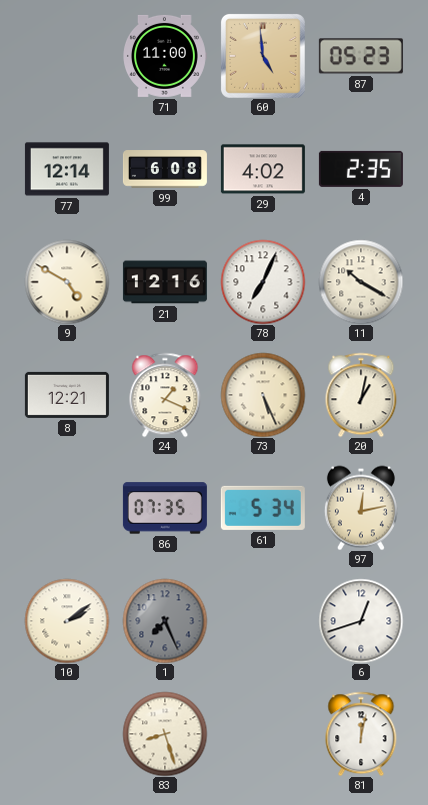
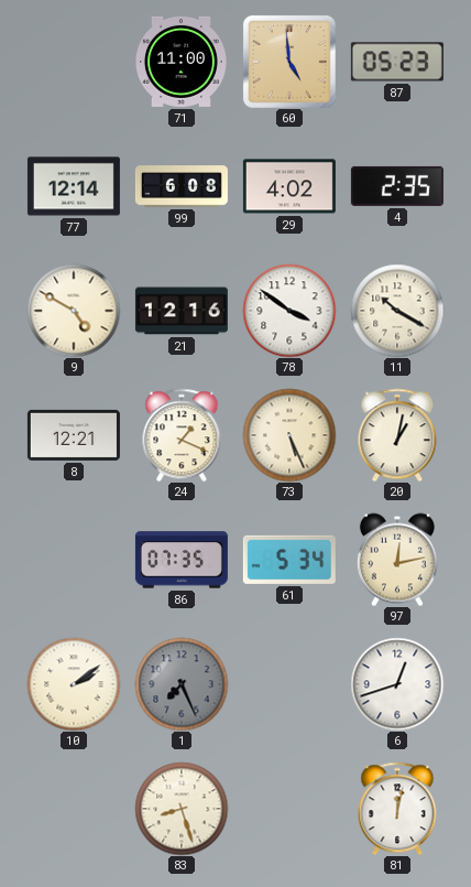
78: 7:04 -> 3:51 (289, 311)
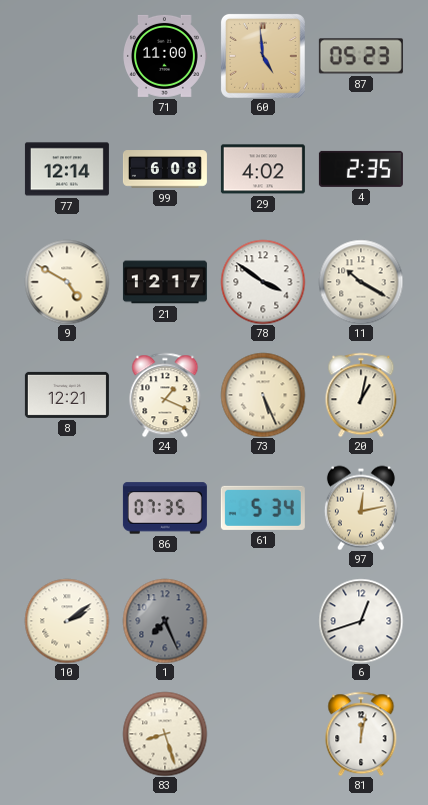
21: 12:16 -> 12:17 (165, 282)
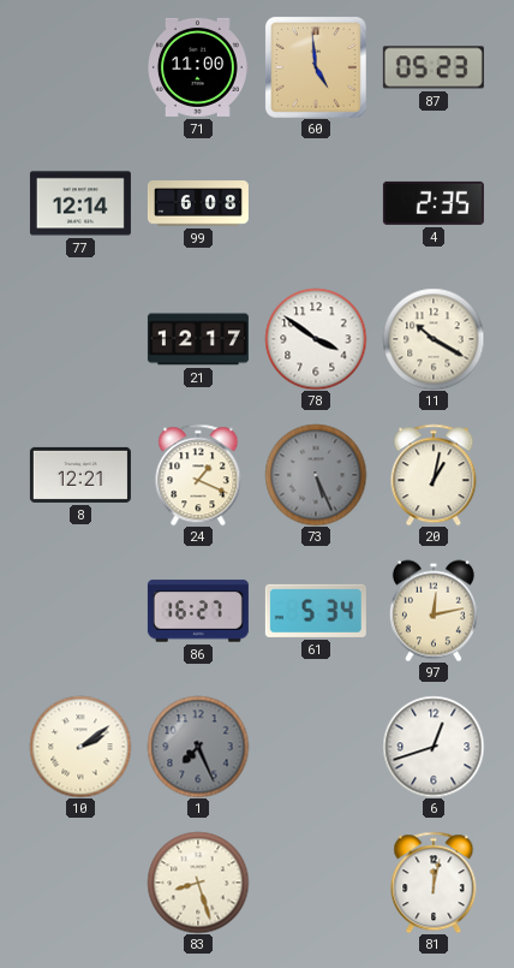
29: 4:02 -> none (263, 169)
9: 4:50 -> none (67, 282)
73 dial: cream -> grey (316, 475)
86: 07:35 -> 16:27 (198, 611)
